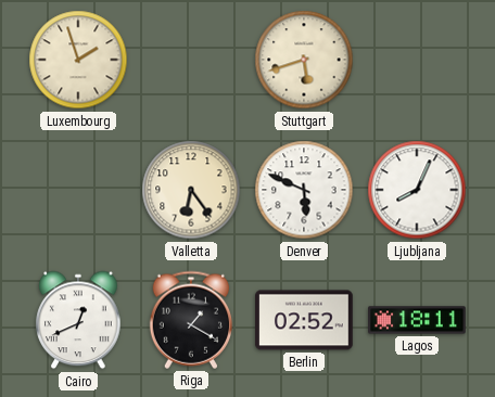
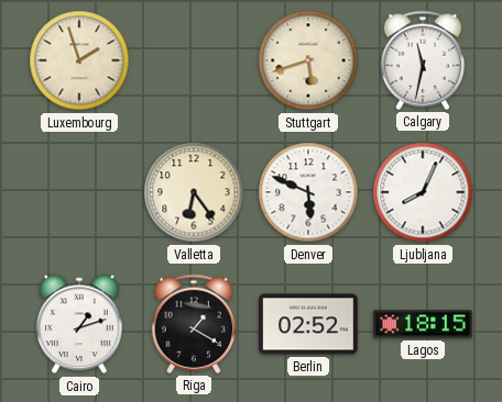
Calgary: none -> 11:32 (422, 60)
Cairo: 12:41 -> 1:12 (79, 324)
Lagos: 18:11 -> 18:15 (423, 324)
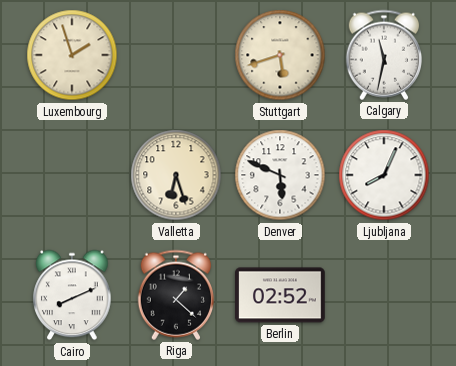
Valletta: 6:24 -> 6:27 (176, 175)
Cairo: 1:12 -> 8:11 (72, 295)
Riga: 1:20 -> 1:22 (175, 295)
Lagos: 18:15 -> none (423, 324)
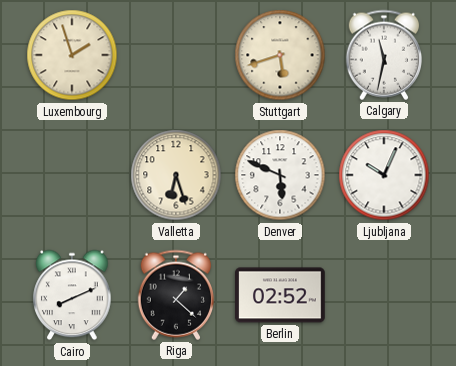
Ljubljana: 8:04 -> 10:04 (384, 175)
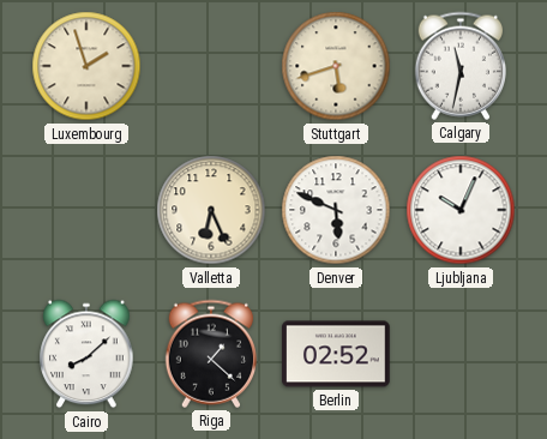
Valletta: 6:27 -> 6:26 (211, 210)
Cairo: 8:11 -> 8:08 (86, 354)
